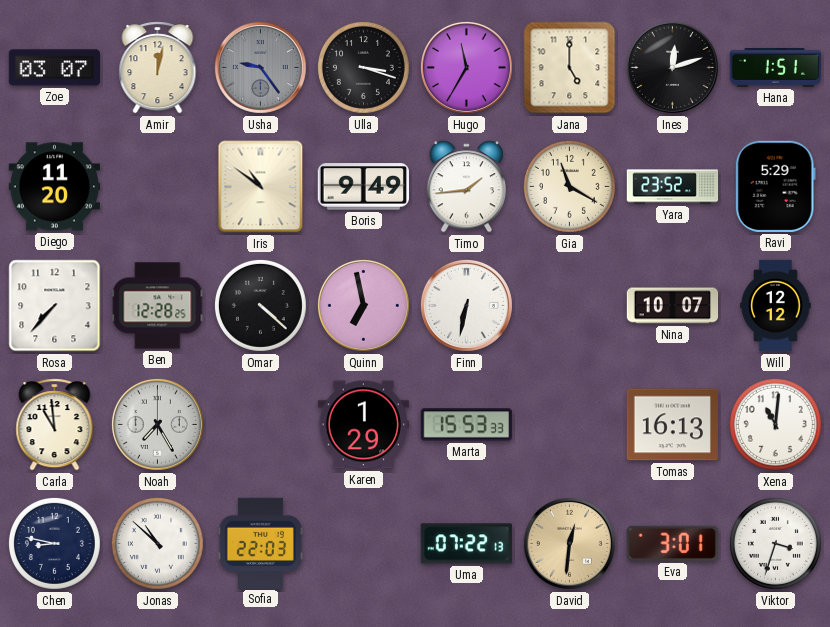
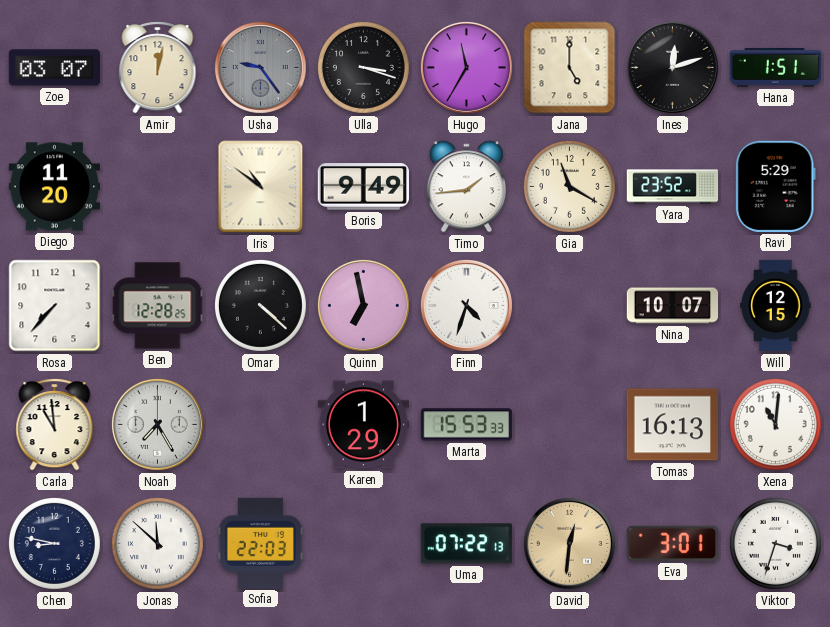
Finn: 6:32 -> 4:33 (466, 305)
Will: 12:12 -> 12:15 (776, 306)
Jonas: 10:52 -> 11:52 (157, 543)
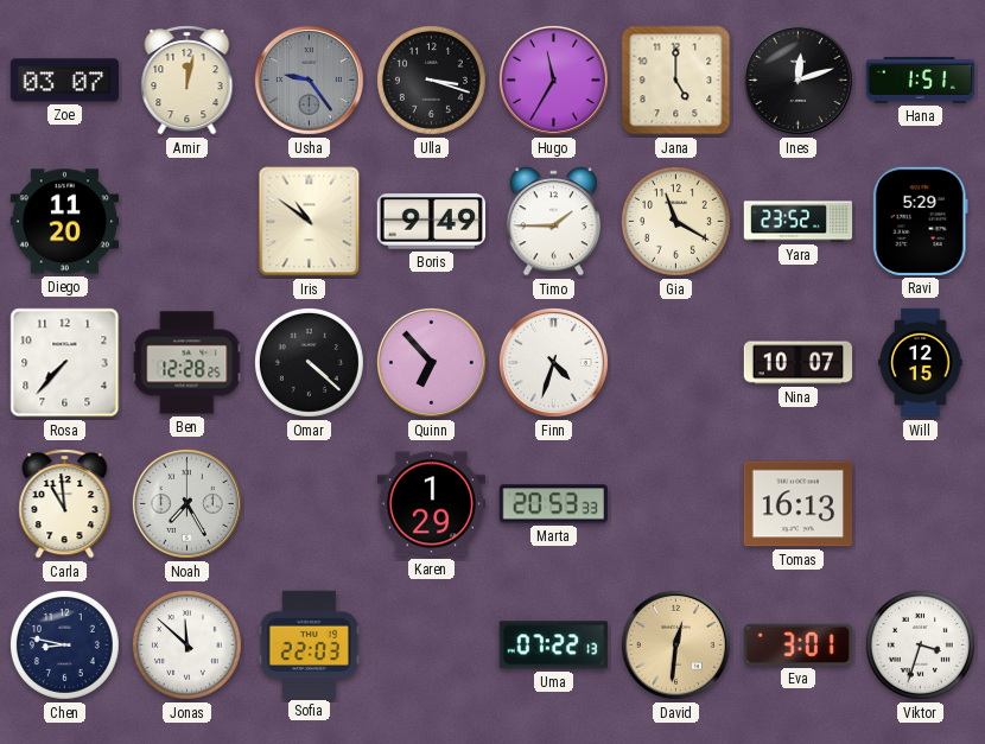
Timo: 1:44 -> 1:45 (554, 222)
Quinn: 6:58 -> 6:53 (431, 362)
Marta: 15:53 -> 20:53 (553, 504)
Xena: 11:01 -> none (775, 424)
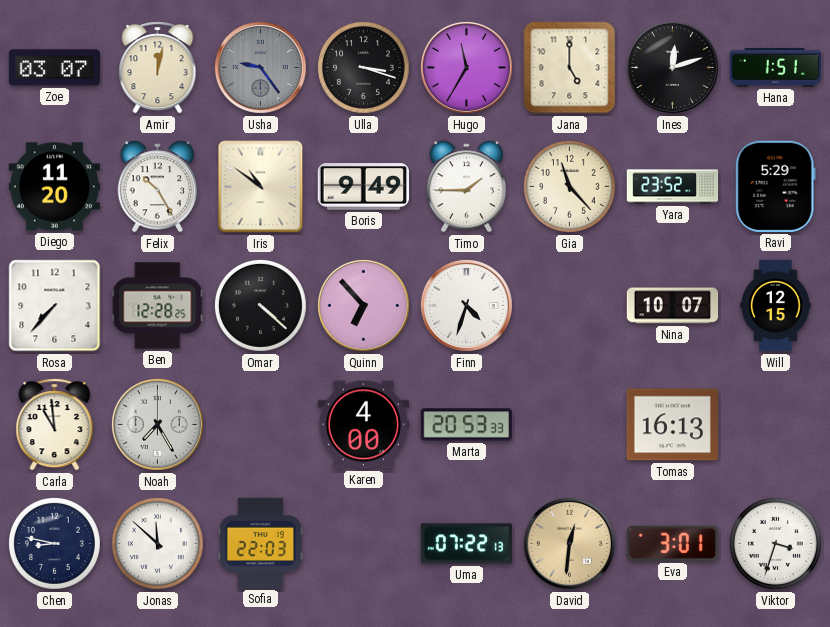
Felix: none -> 10:25 (158, 187)
Gia: 11:20 -> 11:23 (569, 186)
Karen: 1:29 -> 4:00 (363, 425)
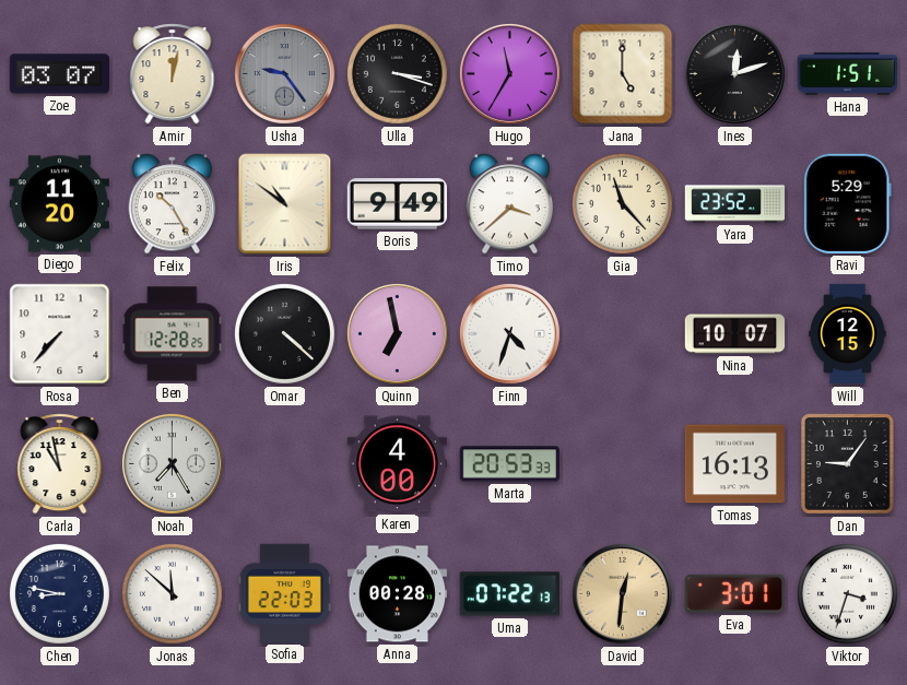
Timo: 1:45 -> 3:38 (510, 204)
Quinn: 6:53 -> 6:58 (397, 333)
Carla: 10:59 -> 10:58 (60, 464)
Dan: none -> 9:06 (847, 463)
Anna: none -> 00:28 (397, 594)
